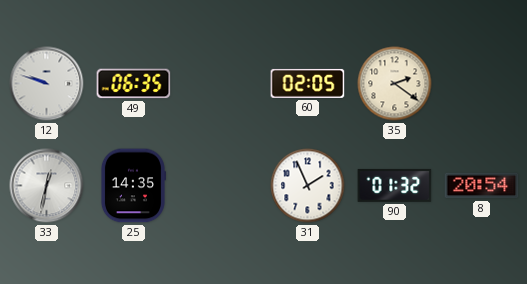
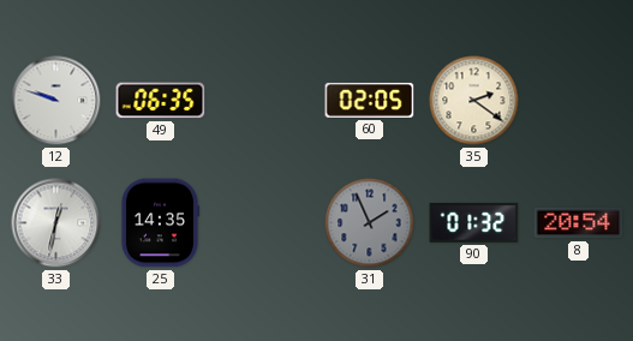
31 dial: white -> grey (370, 223)
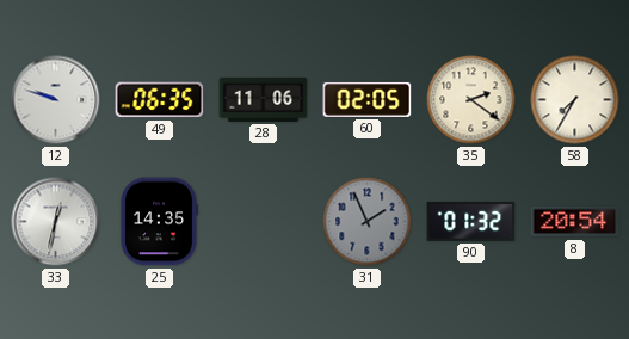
28: none -> 11:06 (264, 99)
58: none -> 7:35 (575, 100)
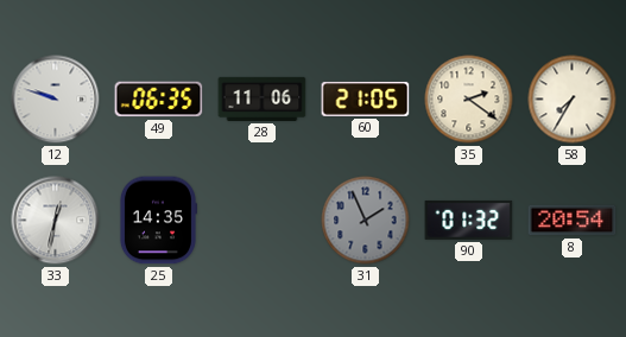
60: 02:05 -> 21:05 (366, 98)
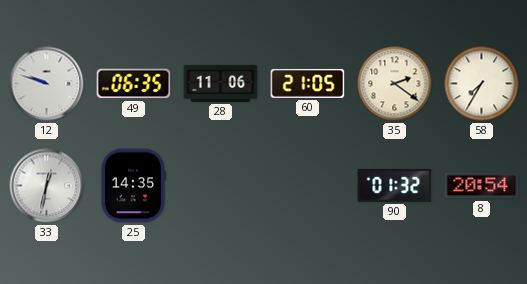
31: 1:56 -> none (366, 221)
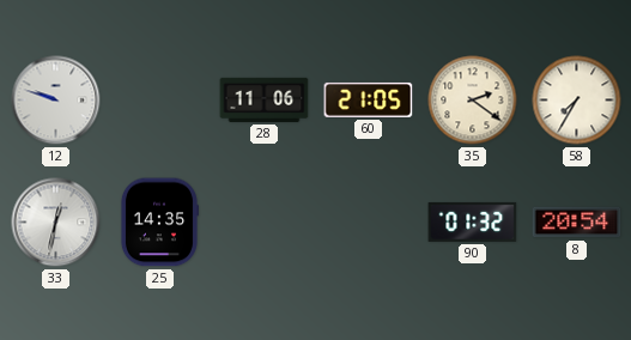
49: 06:35 -> none (134, 84)
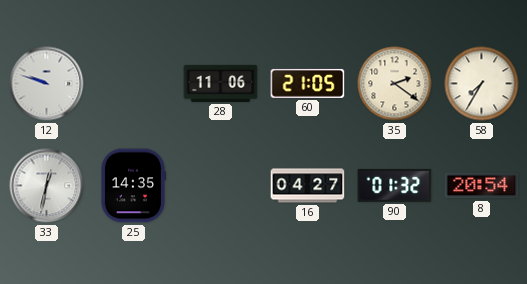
16: none -> 04:27 (308, 186)
